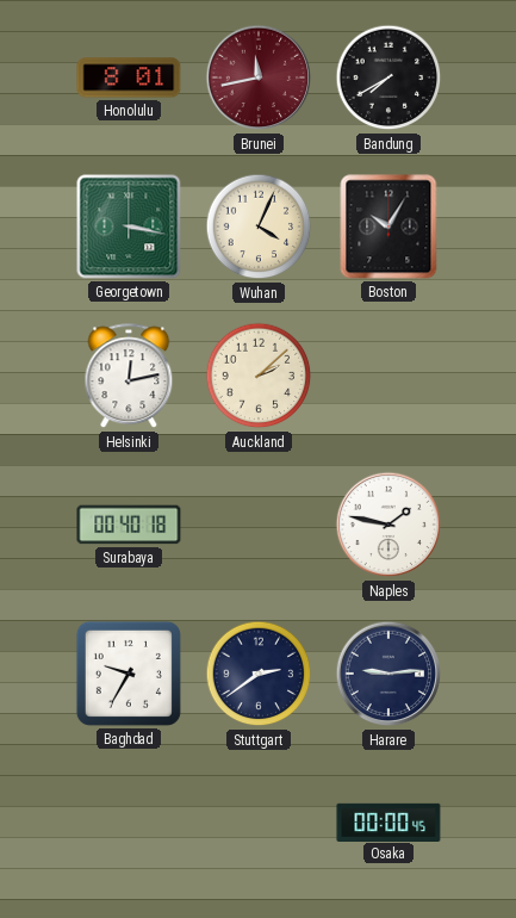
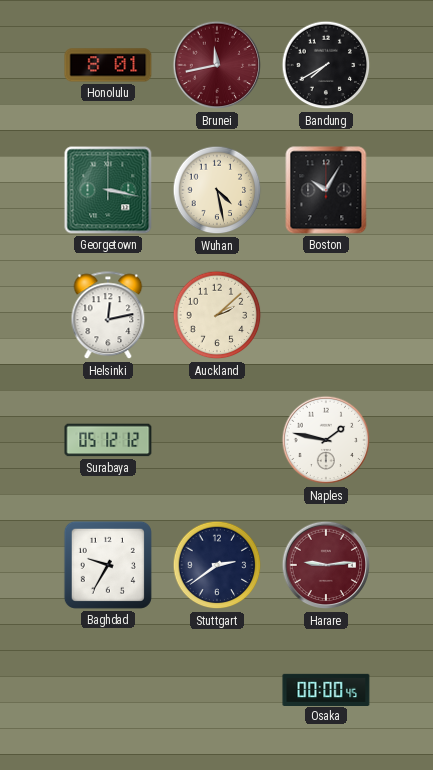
Wuhan: 4:04 -> 4:28 (217, 190)
Surabaya: 00:40 -> 05:12 (108, 440)
Harare dial: navy -> burgundy (326, 565)
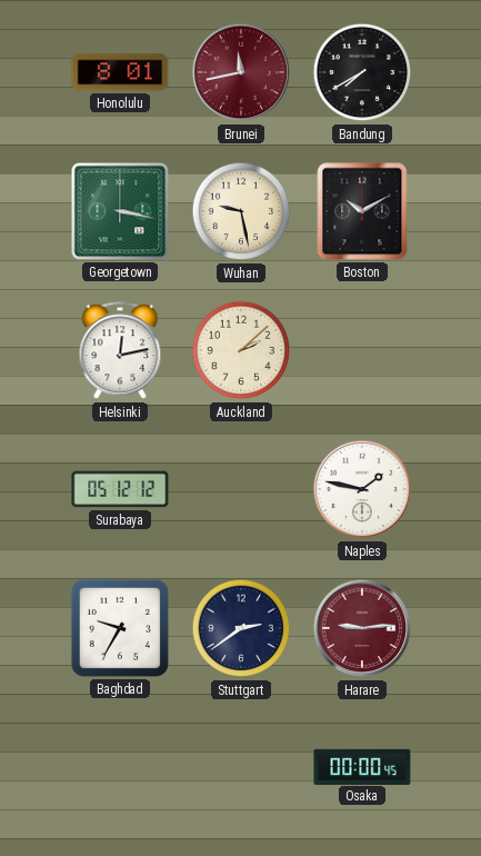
Wuhan: 4:28 -> 9:28 (241, 211)
Boston: 10:05 -> 10:10 (362, 211)
